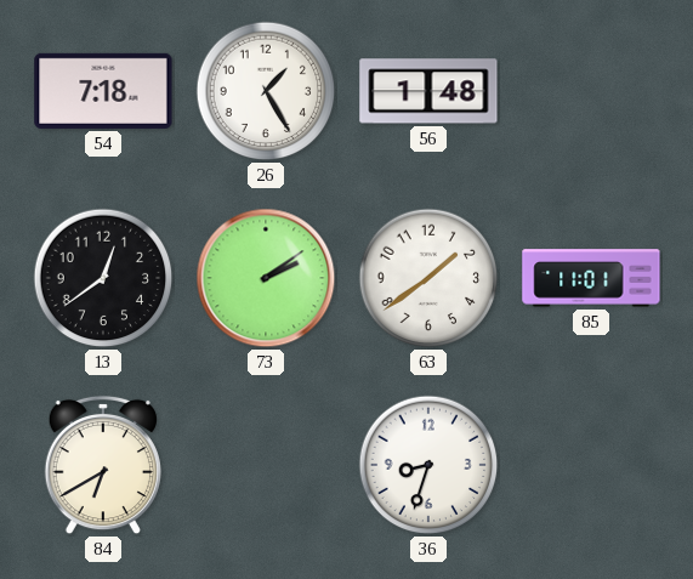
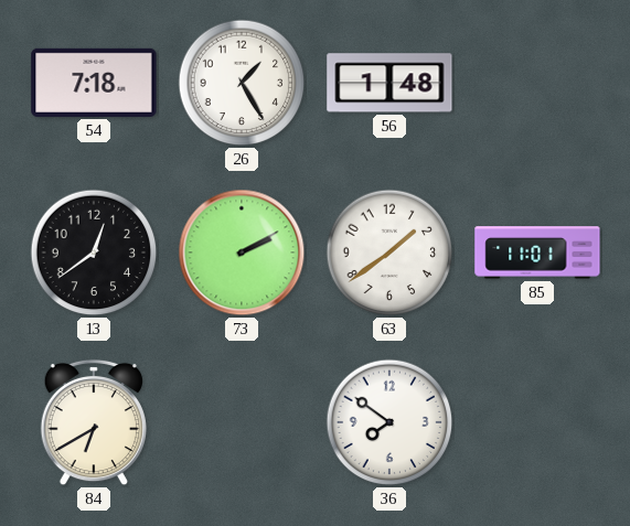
73: 2:09 -> 2:10 (242, 253)
36: 8:33 -> 7:51 (389, 422)
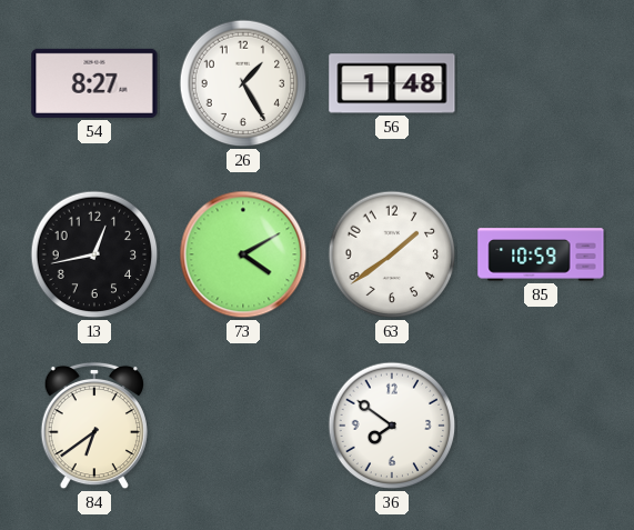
54: 7:18 -> 8:27 (94, 83)
13: 12:39 -> 12:43 (94, 254)
73: 2:10 -> 4:10 (243, 254)
85: 11:01 -> 10:59 (541, 254)
84: 6:40 -> 6:39 (94, 426)
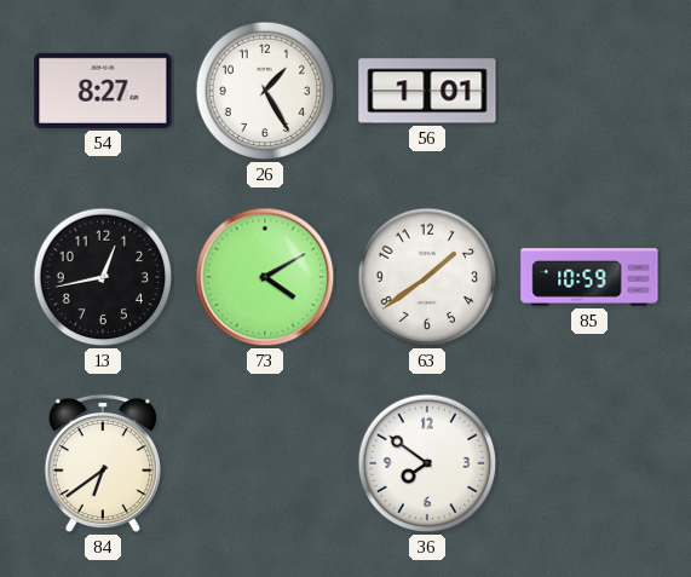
56: 1:48 -> 1:01 (427, 91)
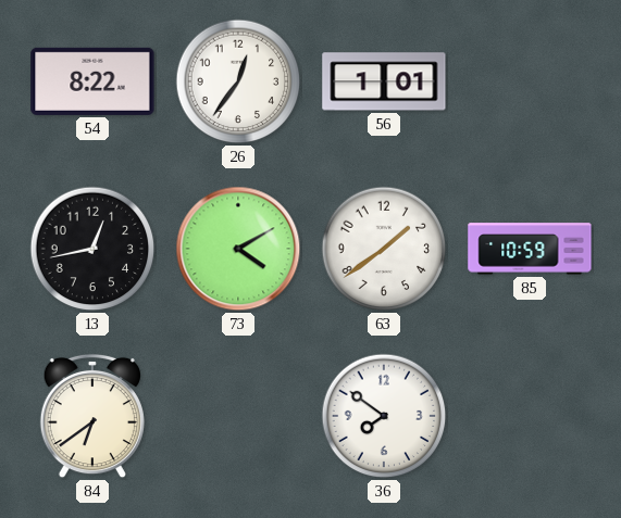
54: 8:27 -> 8:22 (92, 81)
26: 1:25 -> 12:36 (238, 81)
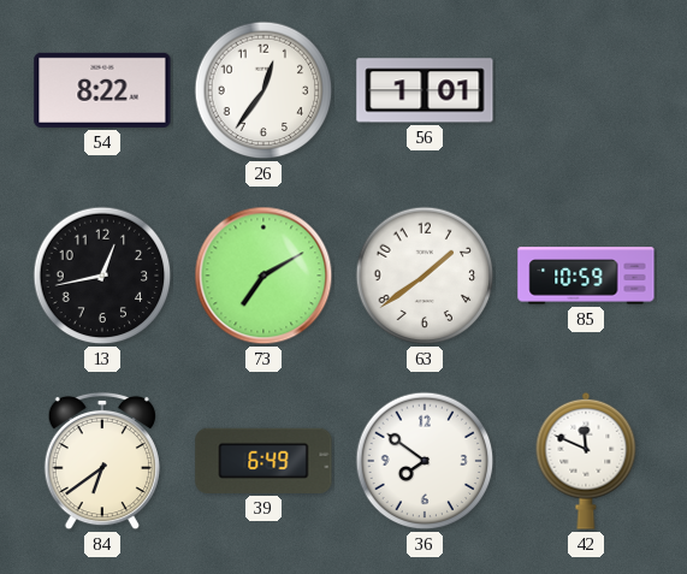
73: 4:10 -> 7:10 (263, 276)
39: none -> 6:49 (263, 461)
42: none -> 11:49 (586, 461)
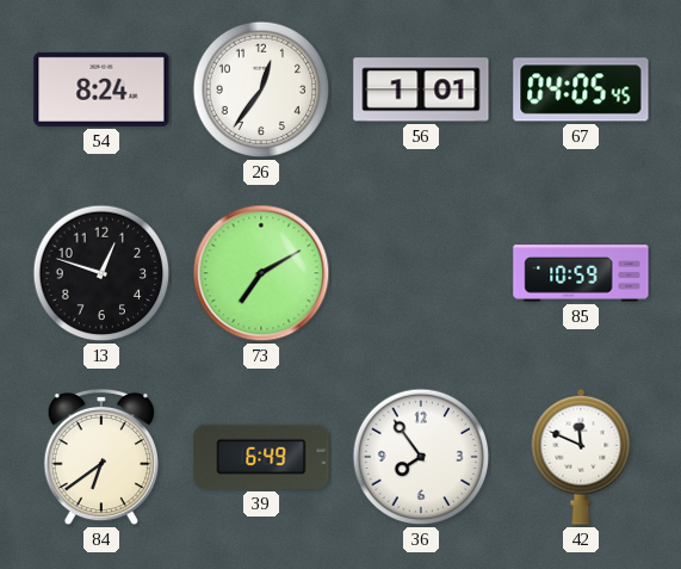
54: 8:22 -> 8:24 (101, 89)
67: none -> 04:05 (581, 89)
13: 12:43 -> 12:48 (101, 273)
63: 1:39 -> none (425, 276)
36: 7:51 -> 7:54 (421, 457)
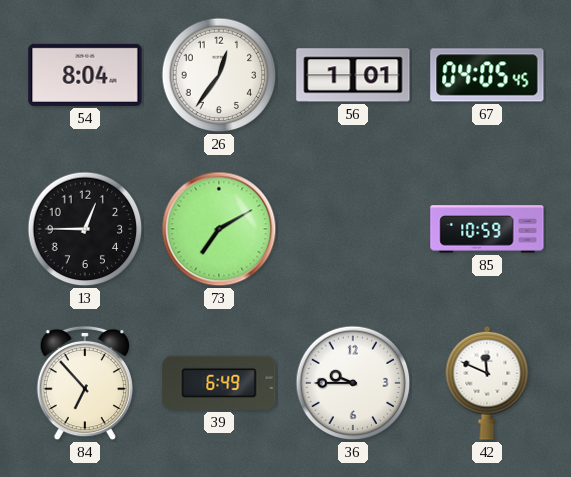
54: 8:24 -> 8:04 (85, 75)
13: 12:48 -> 12:45 (85, 229)
84: 6:39 -> 6:53 (85, 383)
36: 7:54 -> 9:45 (353, 383)
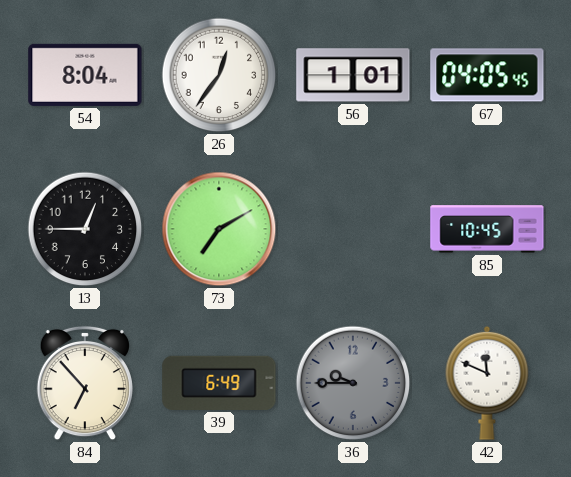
85: 10:59 -> 10:45 (487, 229)
36 dial: white -> grey (353, 383)
